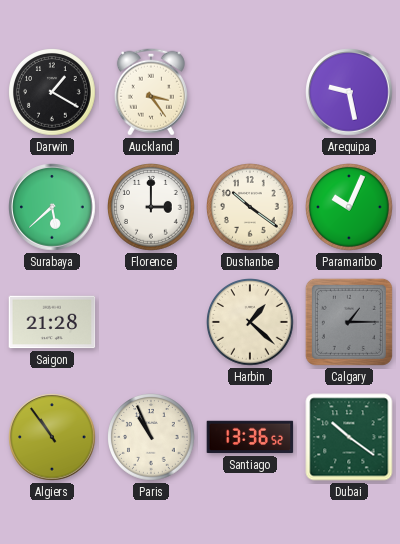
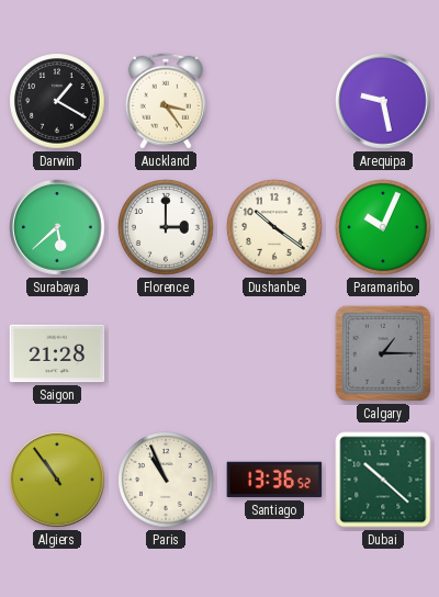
Harbin: 1:22 -> none (250, 323)
Dubai: 10:21 -> 10:22 (383, 480)
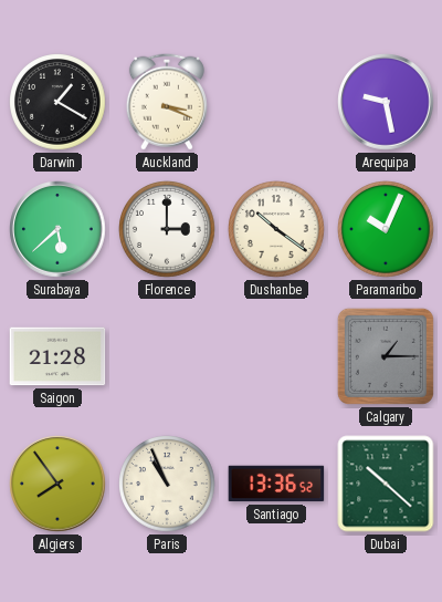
Auckland: 3:24 -> 3:19 (167, 102)
Algiers: 10:54 -> 7:54 (57, 484)
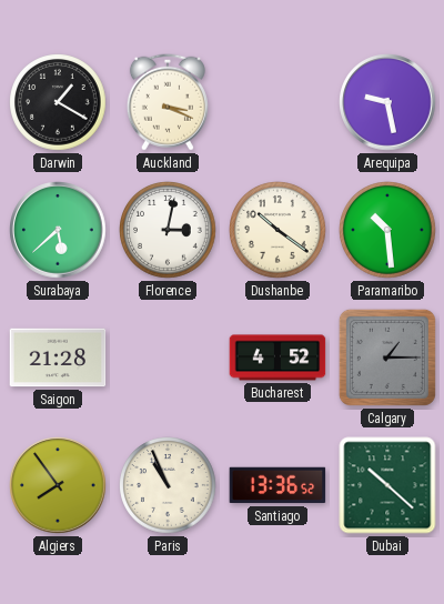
Florence: 3:00 -> 3:02 (168, 231)
Paramaribo: 10:04 -> 10:29 (387, 231)
Bucharest: none -> 4:52 (277, 358)
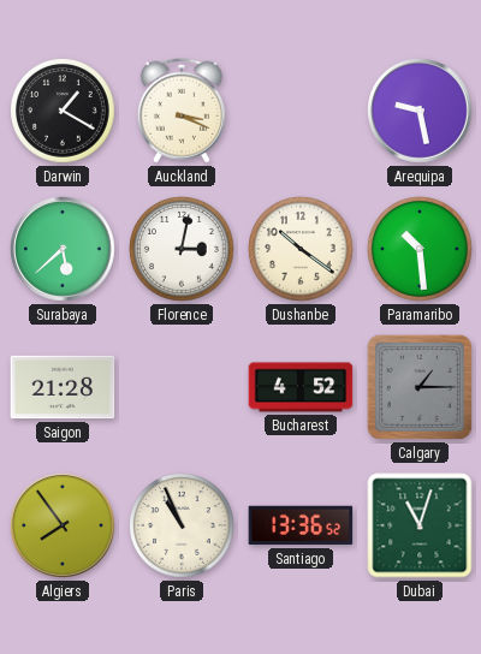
Dubai: 10:22 -> 11:03 (420, 525)
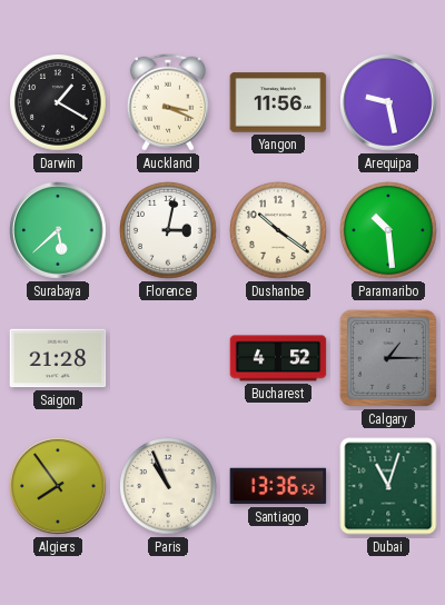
Yangon: none -> 11:56 (278, 102)
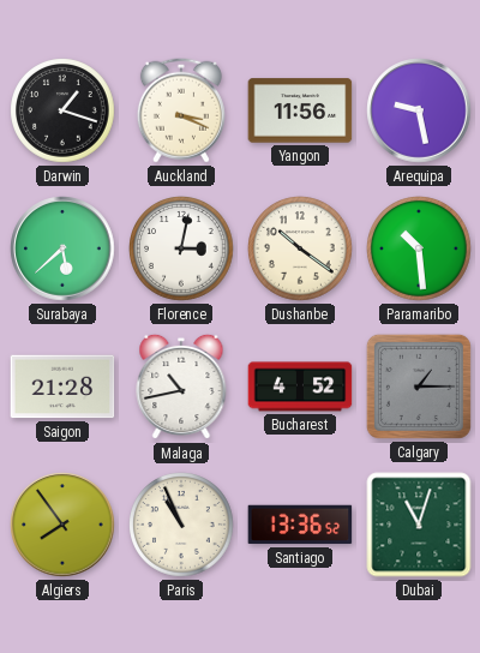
Darwin: 1:20 -> 1:18 (62, 112)
Malaga: none -> 10:43 (181, 387)
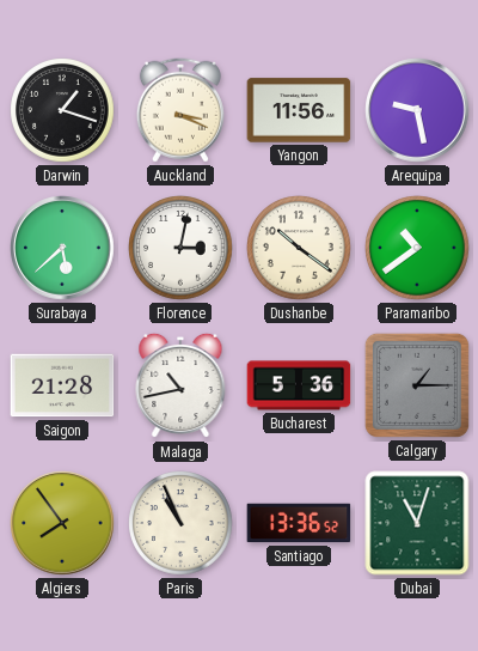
Paramaribo: 10:29 -> 10:39 (417, 249)
Bucharest: 4:52 -> 5:36 (299, 385)
